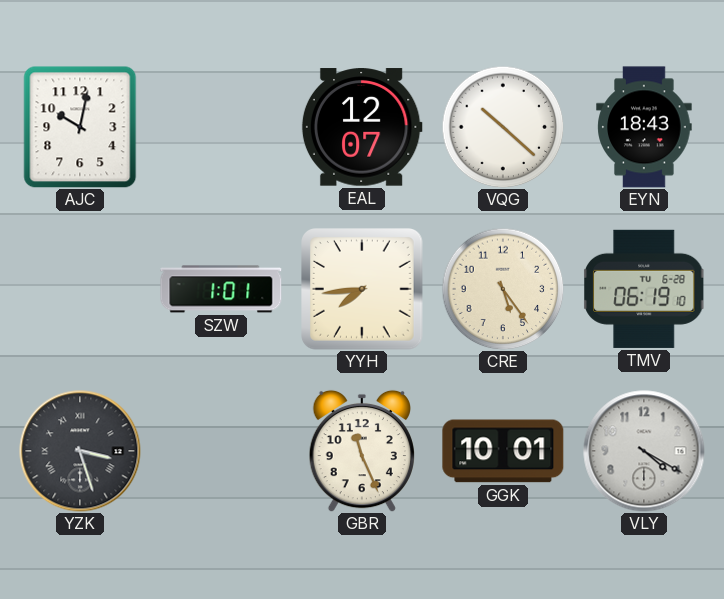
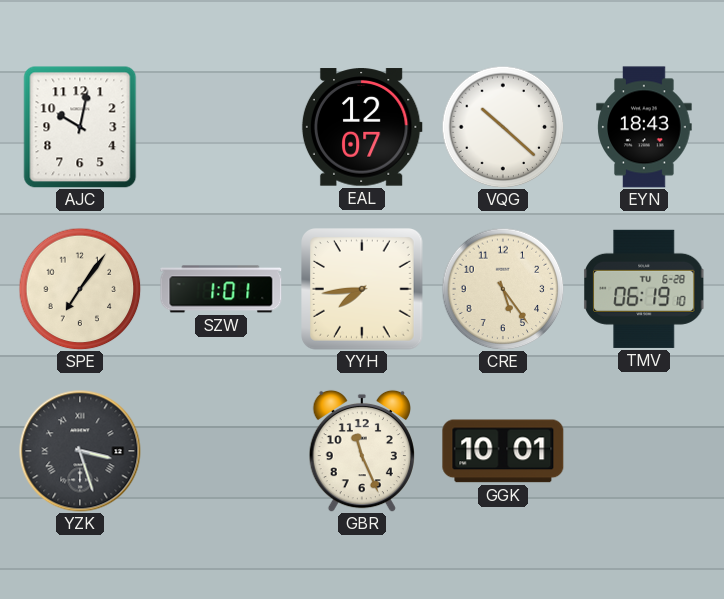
SPE: none -> 7:06 (80, 289)
VLY: 4:20 -> none (644, 451)
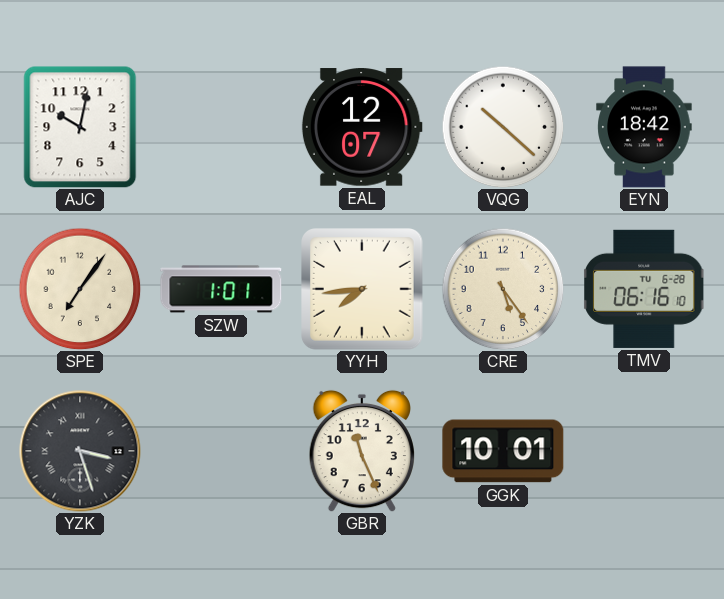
EYN: 18:43 -> 18:42 (644, 127)
TMV: 06:19 -> 06:16 (645, 289)
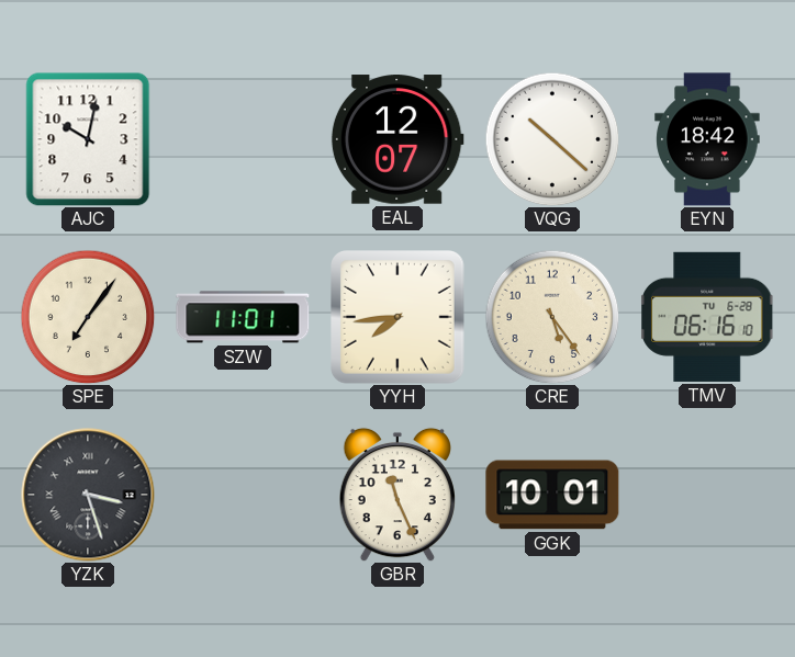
SZW: 1:01 -> 11:01 (243, 317)
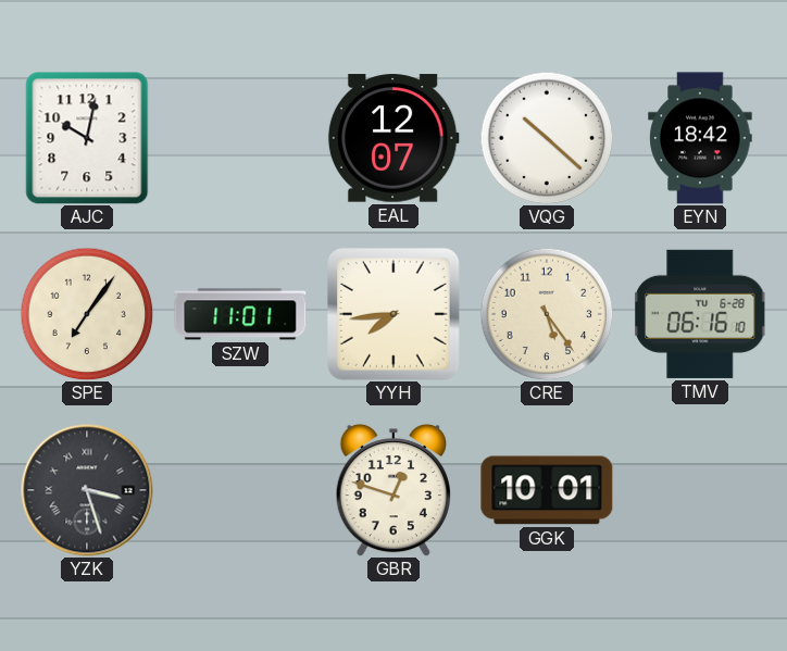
GBR: 11:26 -> 12:48 (393, 490)
